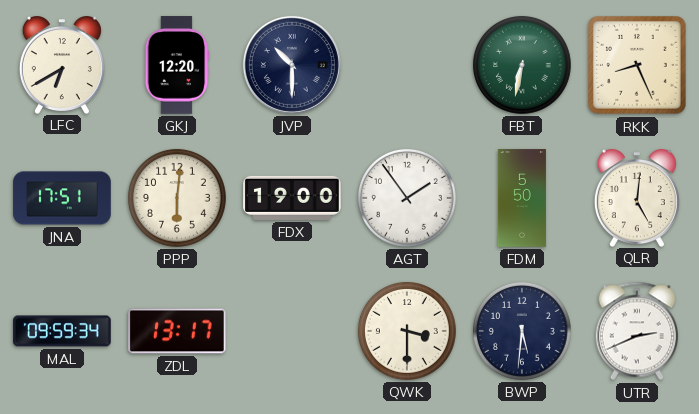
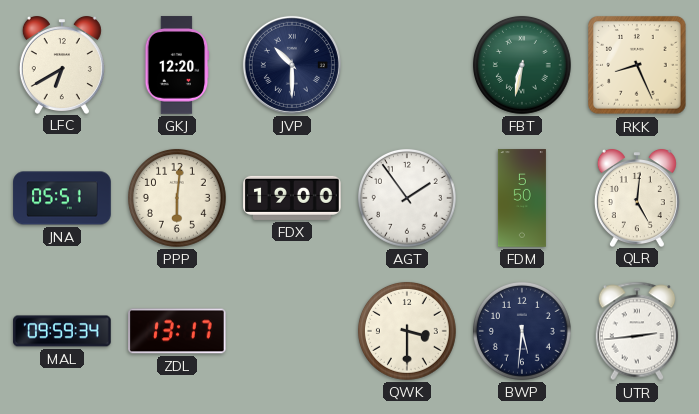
JNA: 17:51 -> 05:51 (62, 198)
UTR: 2:41 -> 2:44 (637, 331)
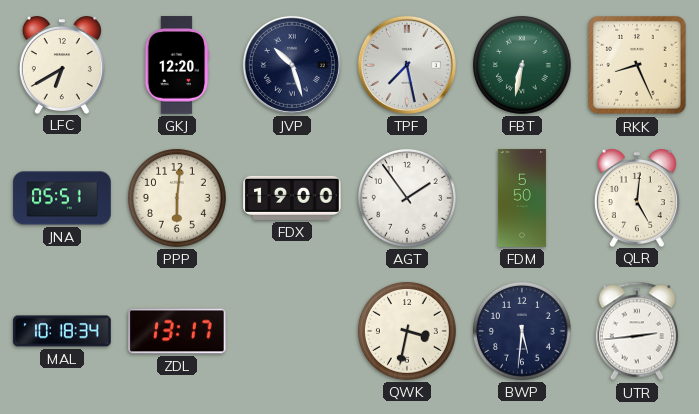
JVP: 10:30 -> 10:27 (292, 65)
TPF: none -> 7:28 (407, 65)
MAL: 09:59 -> 10:18 (62, 331)
QWK: 3:30 -> 3:32 (407, 331)
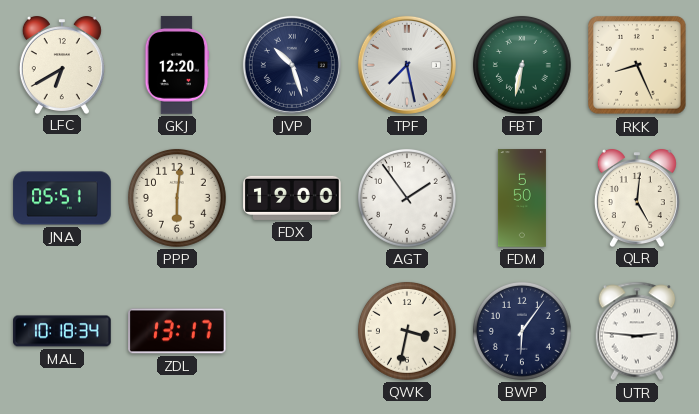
BWP: 5:31 -> 6:06 (522, 331)
UTR: 2:44 -> 2:46 (637, 331)
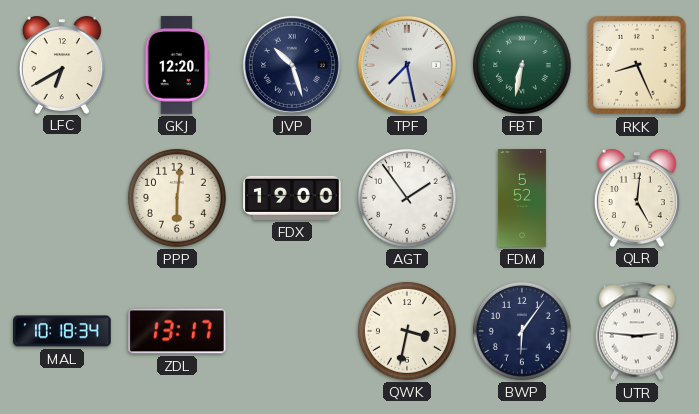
JNA: 05:51 -> none (62, 198)
FDM: 5:50 -> 5:52 (522, 198)
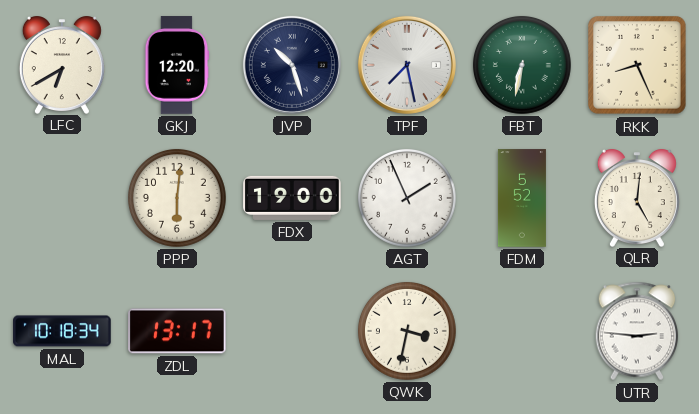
AGT: 1:54 -> 1:56 (407, 198)
BWP: 6:06 -> none (522, 331)
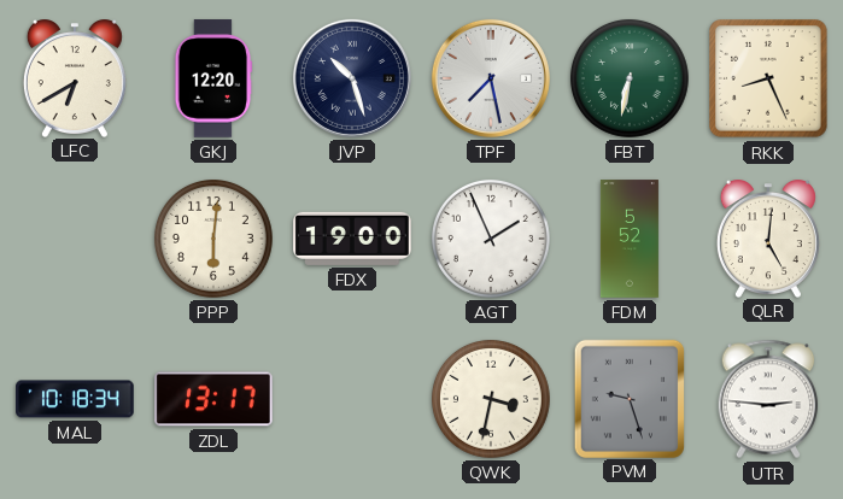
PVM: none -> 9:27 (628, 398)
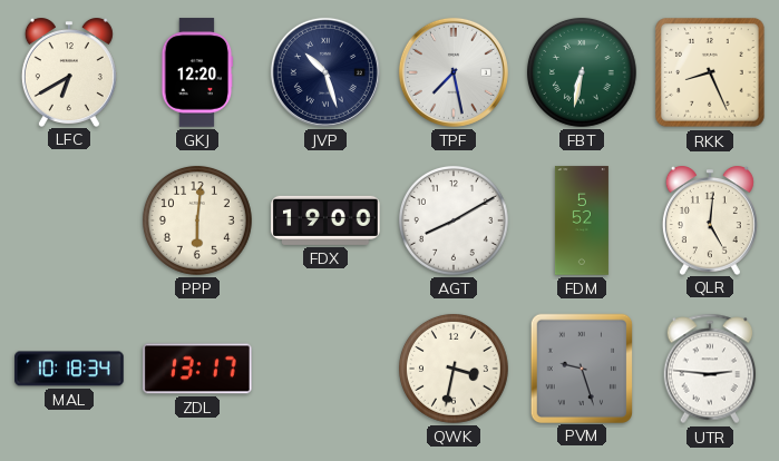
AGT: 1:56 -> 8:10 (454, 220)
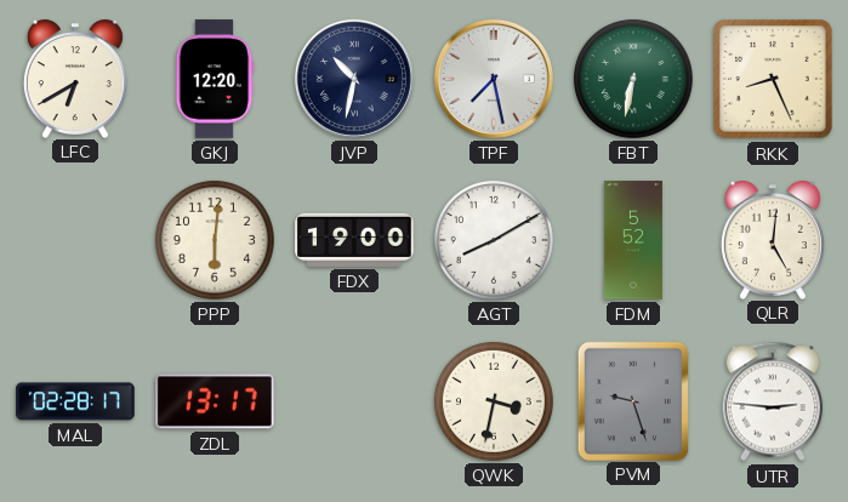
JVP: 10:27 -> 10:32 (354, 79)
MAL: 10:18 -> 02:28 (75, 401)
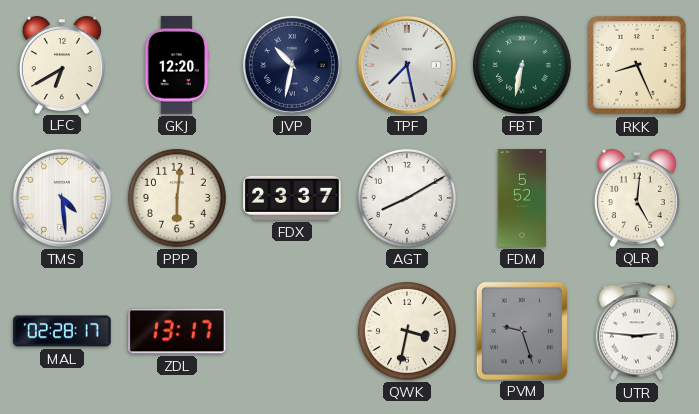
TMS: none -> 4:29 (62, 198)
FDX: 19:00 -> 23:37 (292, 198)
